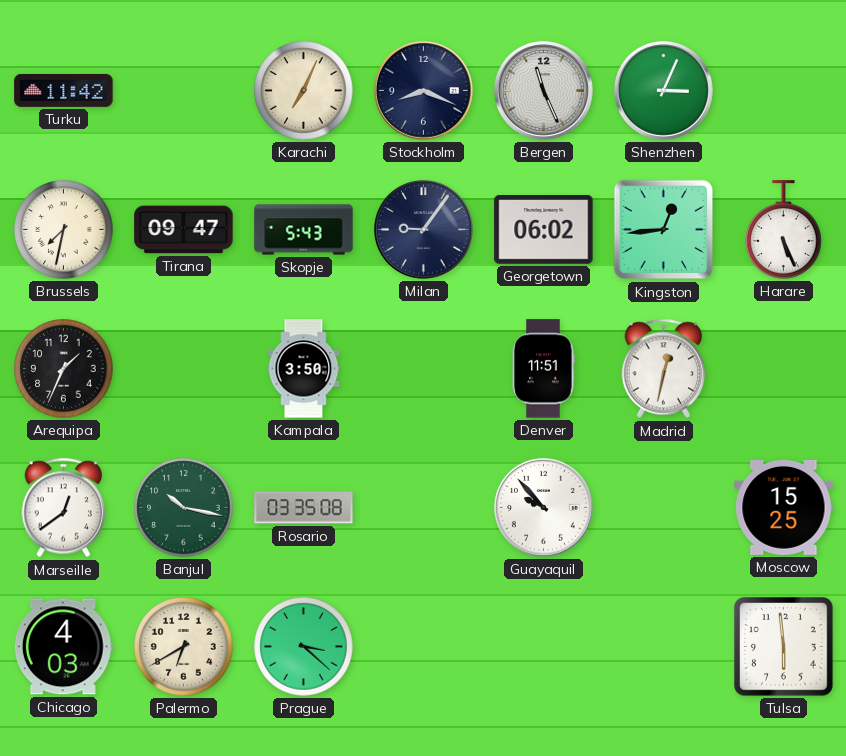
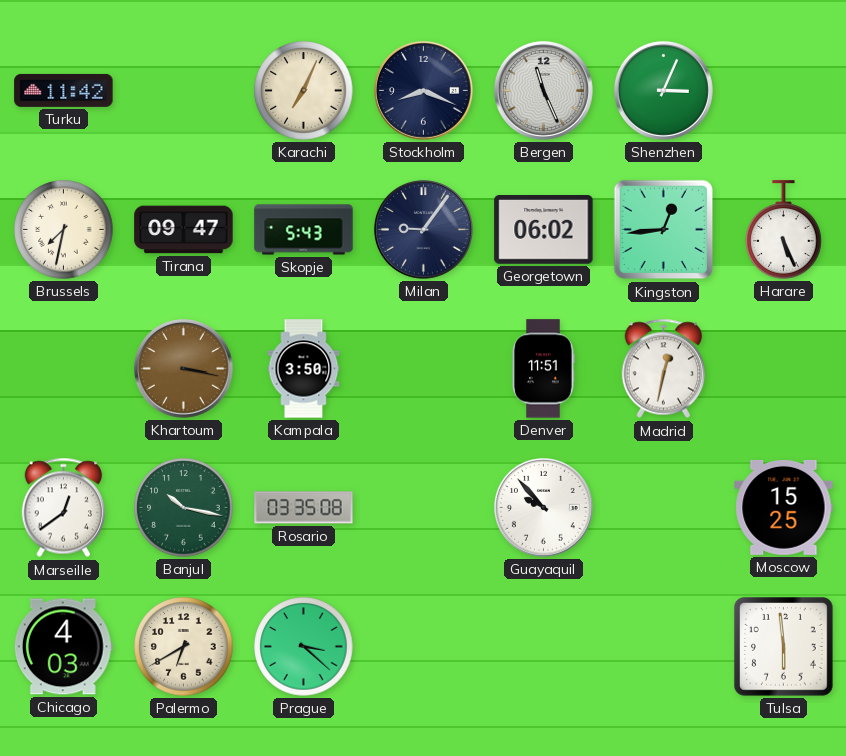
Arequipa: 1:34 -> none (64, 369)
Khartoum: none -> 3:17 (183, 368)
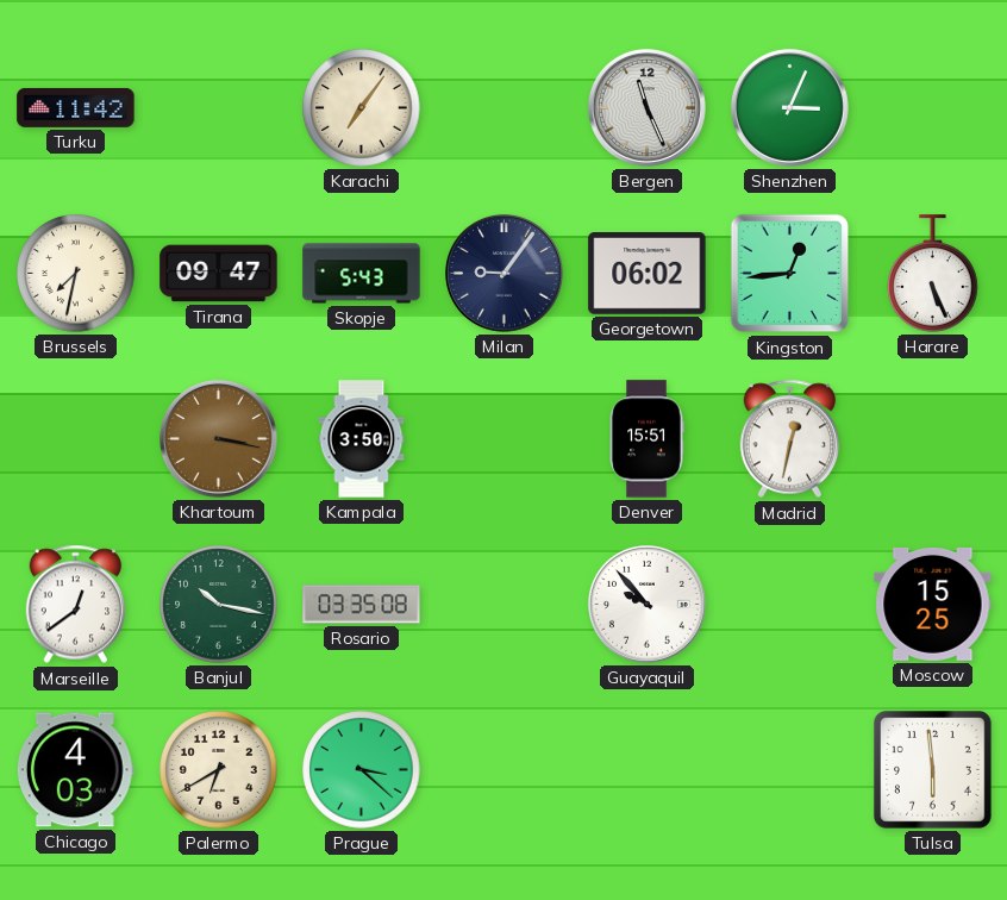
Karachi: 7:04 -> 7:06 (362, 108)
Stockholm: 8:19 -> none (423, 90)
Denver: 11:51 -> 15:51 (646, 439)
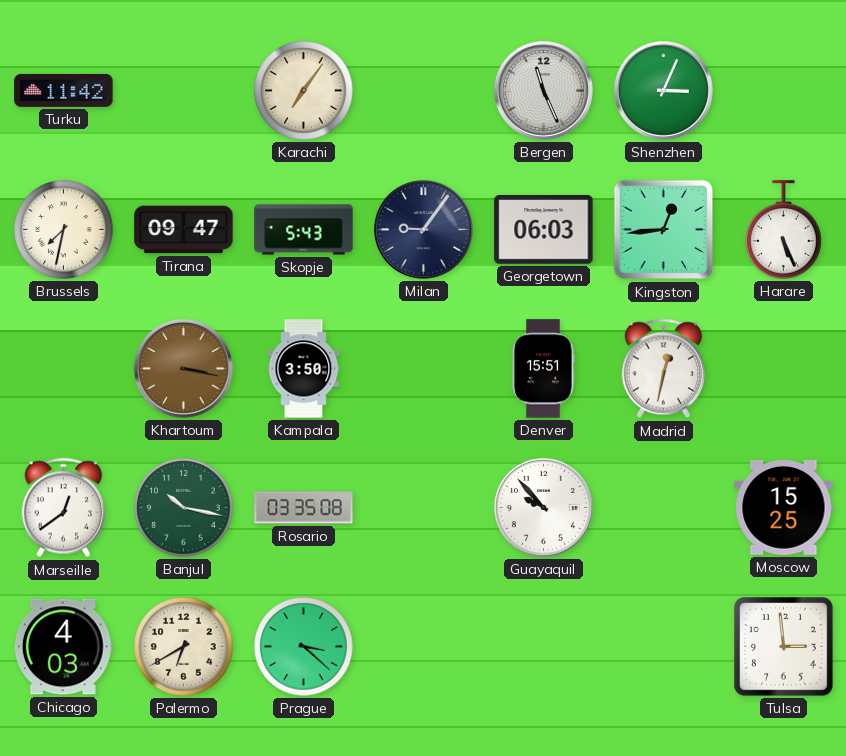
Georgetown: 06:02 -> 06:03 (544, 230)
Tulsa: 5:59 -> 2:59 (784, 647)
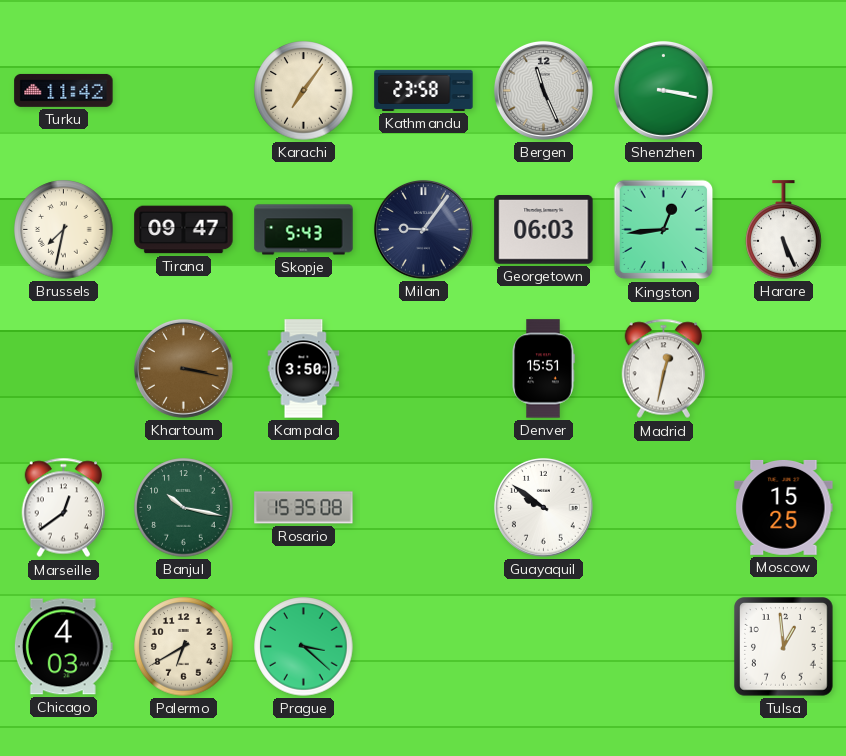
Kathmandu: none -> 23:58 (424, 90)
Shenzhen: 3:04 -> 3:17 (663, 90)
Rosario: 03:35 -> 15:35 (304, 508)
Guayaquil: 9:53 -> 9:51 (543, 507)
Tulsa: 2:59 -> 12:59 (784, 647)
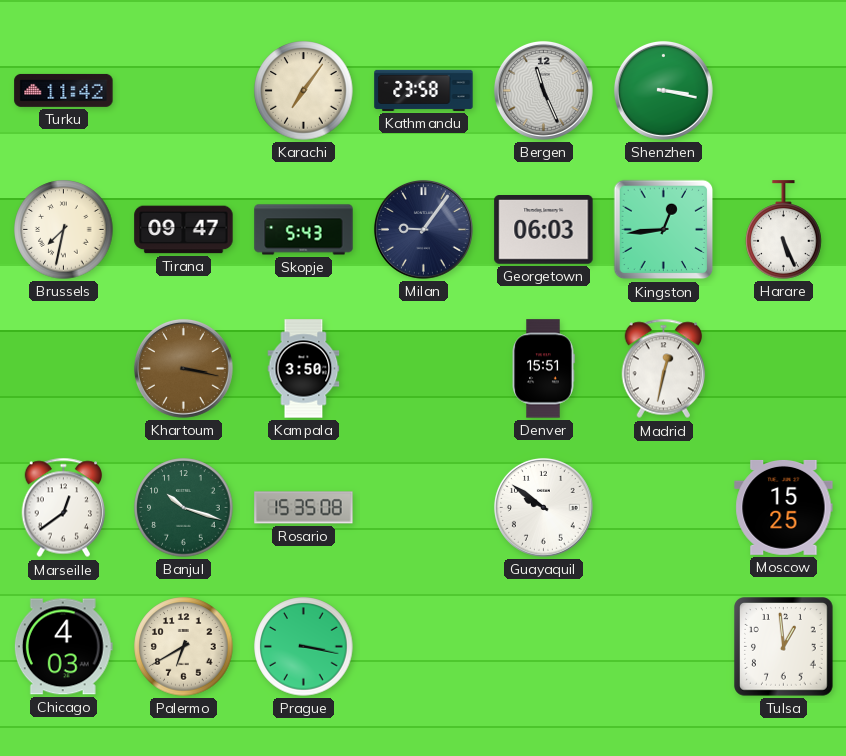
Banjul: 10:17 -> 10:18 (184, 508)
Prague: 3:22 -> 3:17 (304, 647)
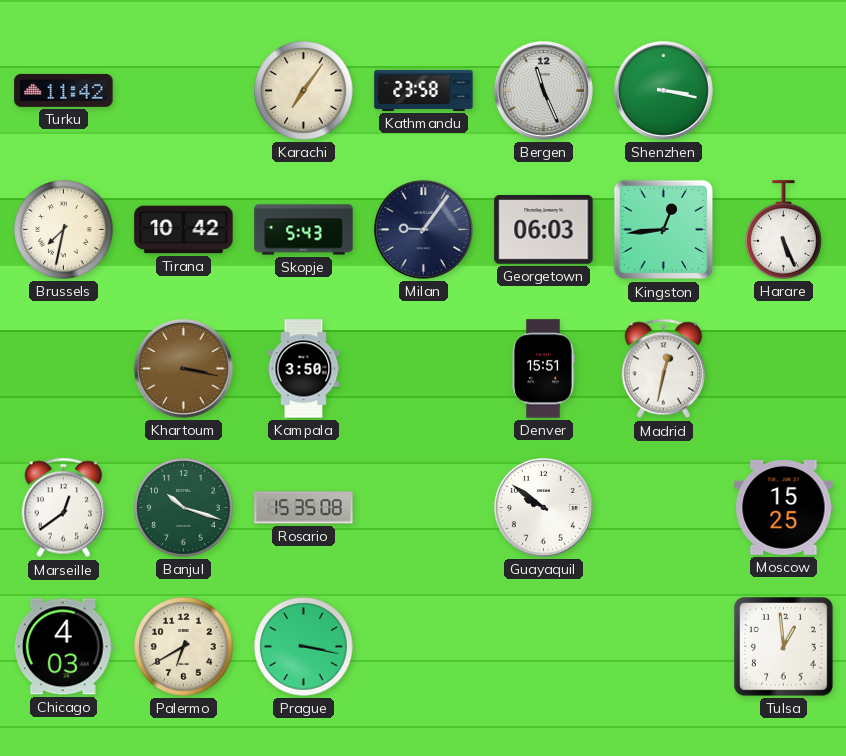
Tirana: 09:47 -> 10:42 (184, 230)
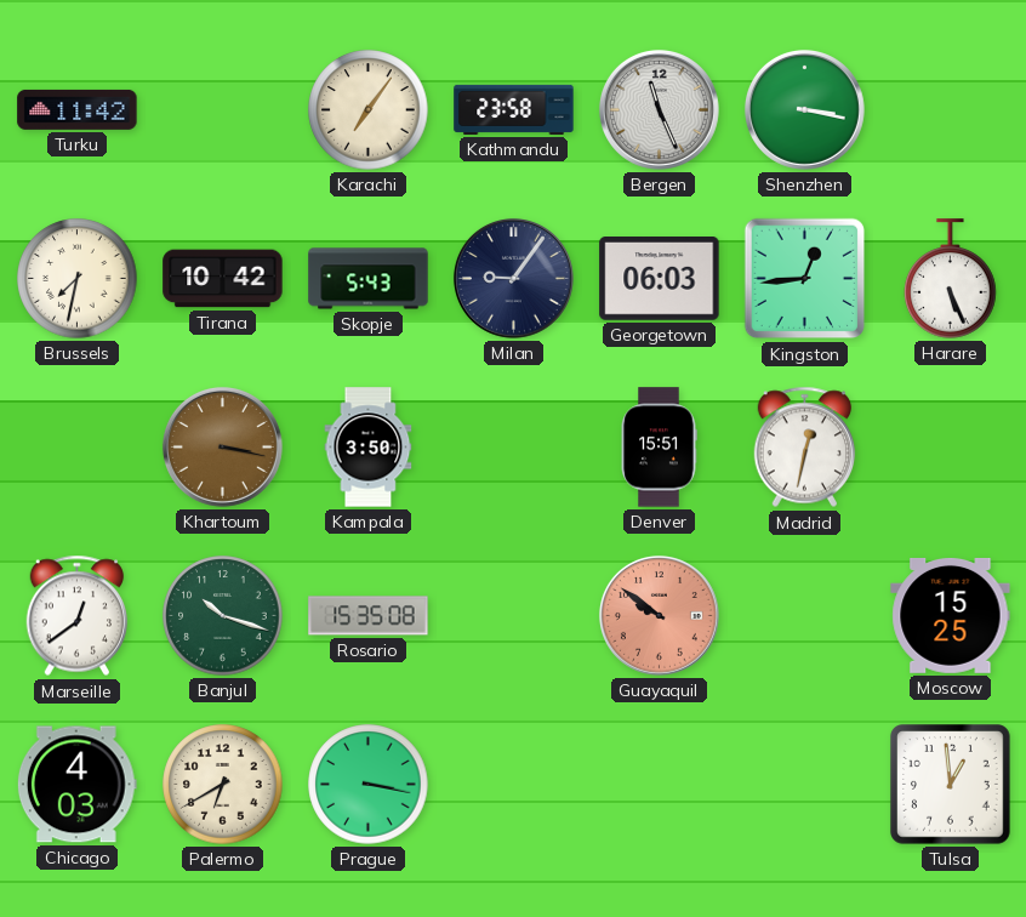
Guayaquil dial: white -> salmon (659, 615)
